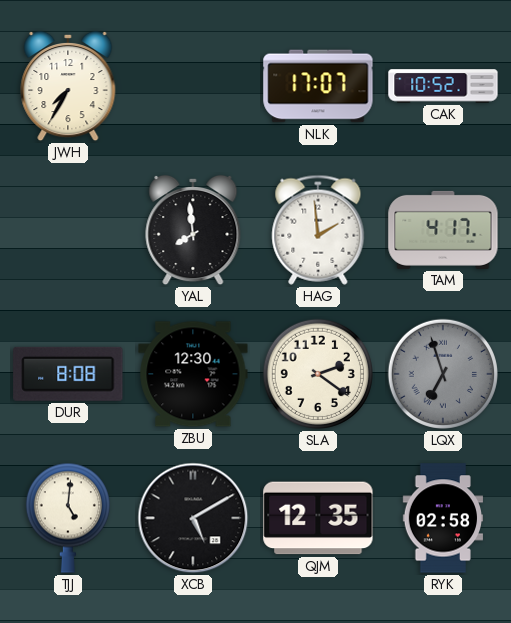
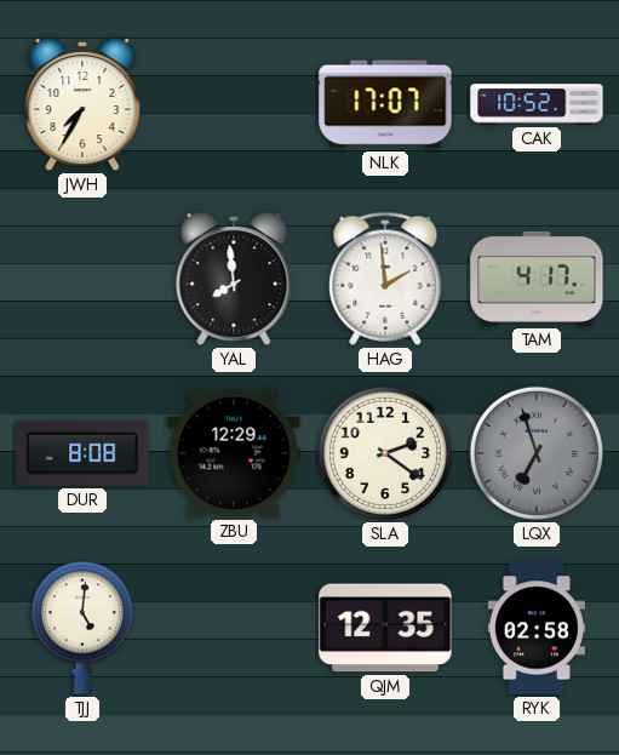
ZBU: 12:30 -> 12:29 (234, 453)
XCB: 5:10 -> none (193, 518)
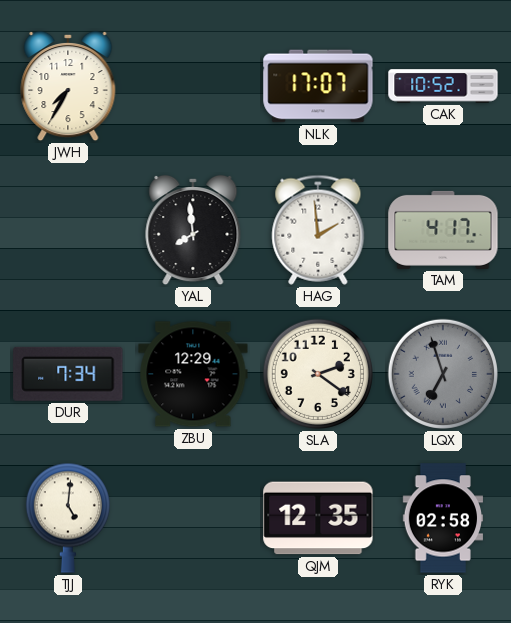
DUR: 8:08 -> 7:34 (68, 374)
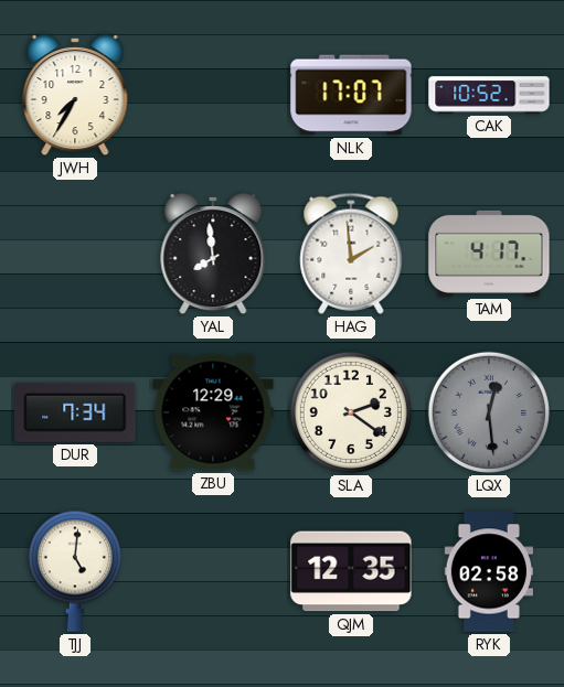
LQX: 6:57 -> 12:29 (489, 412)
